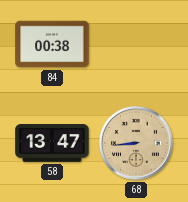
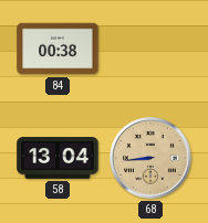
58: 13:47 -> 13:04 (58, 158)
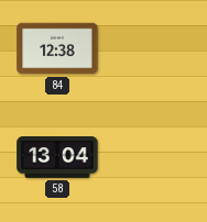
84: 00:38 -> 12:38 (57, 48)
68: 8:44 -> none (150, 158)
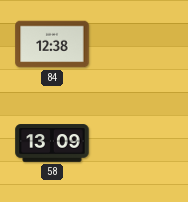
58: 13:04 -> 13:09 (52, 143)
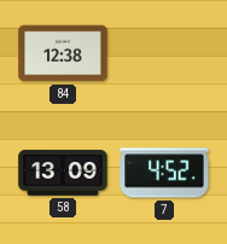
7: none -> 4:52 (164, 173)
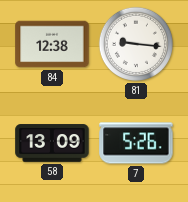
81: none -> 9:16 (136, 44)
7: 4:52 -> 5:26 (136, 143)
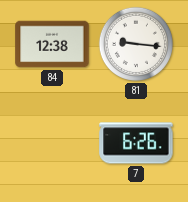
58: 13:09 -> none (52, 143)
7: 5:26 -> 6:26 (136, 143)
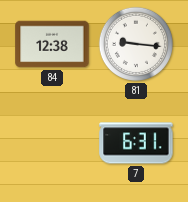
7: 6:26 -> 6:31 (136, 143)
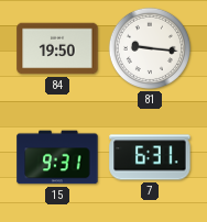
84: 12:38 -> 19:50 (57, 48)
15: none -> 9:31 (57, 157)
